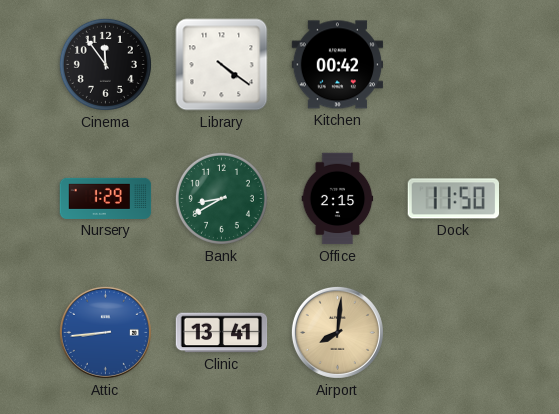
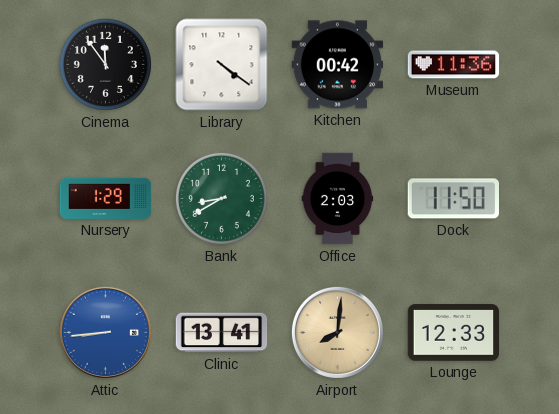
Museum: none -> 11:36 (454, 65)
Office: 2:15 -> 2:03 (338, 199)
Lounge: none -> 12:33 (454, 333)
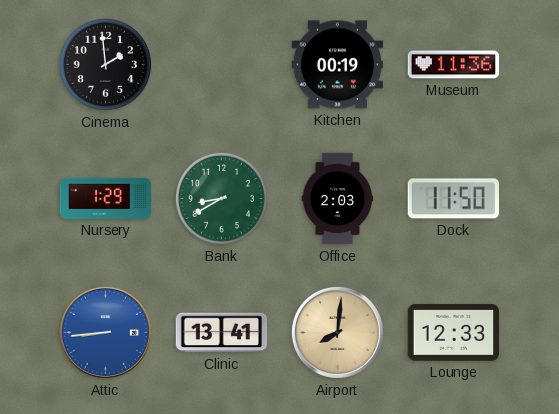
Cinema: 11:54 -> 1:59 (105, 64)
Library: 4:21 -> none (222, 65)
Kitchen: 00:42 -> 00:19 (338, 65)
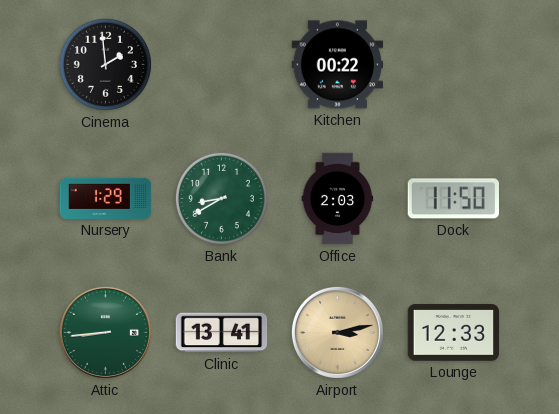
Kitchen: 00:19 -> 00:22 (338, 65)
Museum: 11:36 -> none (454, 65)
Attic dial: blue -> green (105, 332)
Airport: 8:01 -> 3:13 (337, 332)
